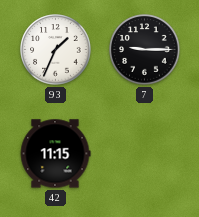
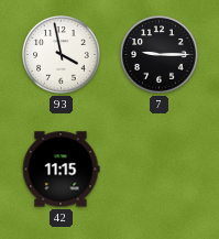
93: 1:34 -> 3:58 (62, 55)
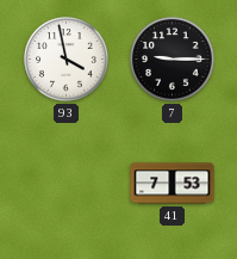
42: 11:15 -> none (61, 170)
41: none -> 7:53 (173, 184)
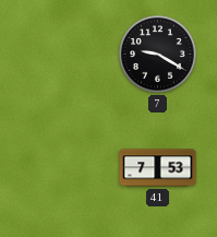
93: 3:58 -> none (67, 60)
7: 9:15 -> 9:20 (158, 55)
